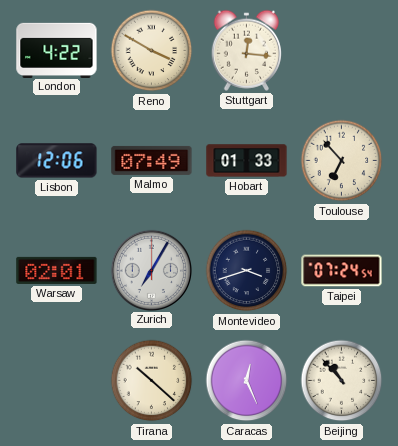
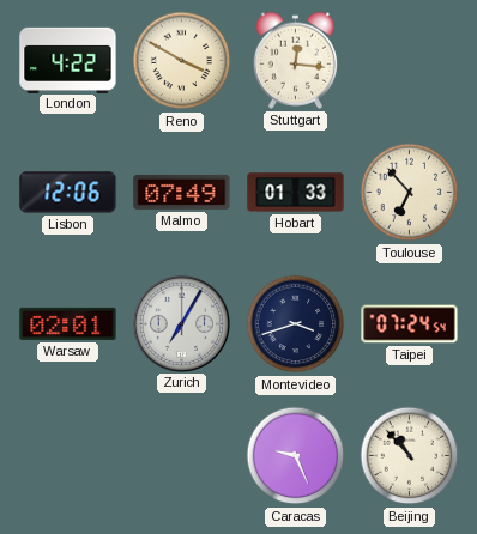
Tirana: 10:22 -> none (152, 381)
Caracas: 12:26 -> 9:26 (296, 456)
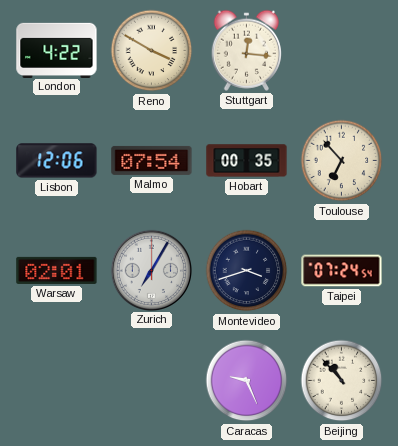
Malmo: 07:49 -> 07:54 (152, 160)
Hobart: 01:33 -> 00:35 (247, 161)
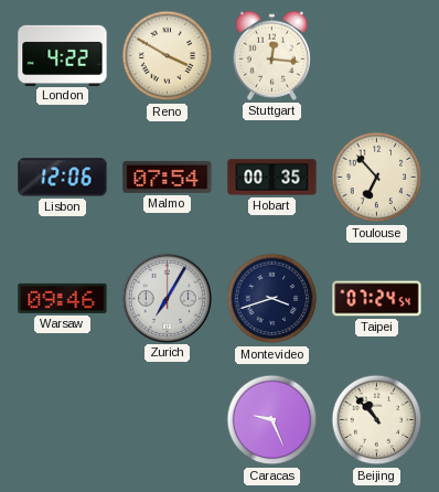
Warsaw: 02:01 -> 09:46 (63, 298)
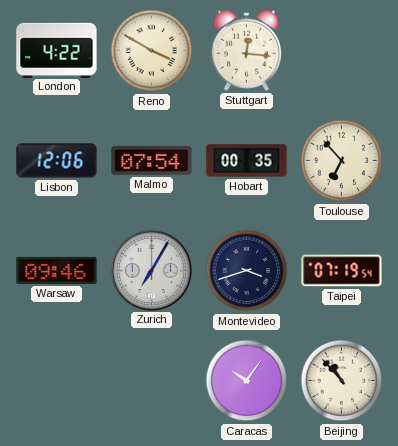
Taipei: 07:24 -> 07:19 (342, 271)
Caracas: 9:26 -> 10:06 (247, 381)
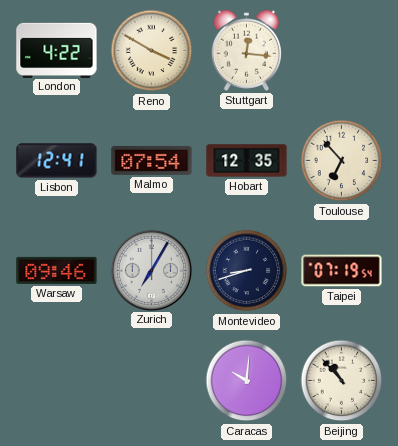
Lisbon: 12:06 -> 12:41 (57, 161)
Hobart: 00:35 -> 12:35 (247, 161)
Montevideo: 3:42 -> 8:42 (247, 271)
Caracas: 10:06 -> 10:01 (247, 381)
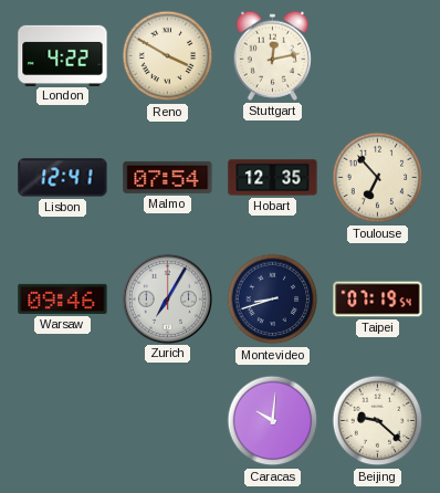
Stuttgart: 12:16 -> 12:13 (272, 55)
Beijing: 10:53 -> 9:22 (378, 421)
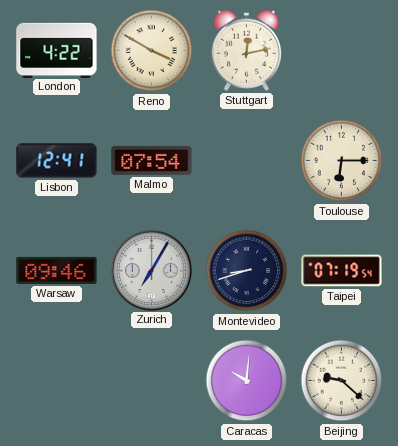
Hobart: 12:35 -> none (273, 178)
Toulouse: 6:53 -> 6:15 (342, 161)
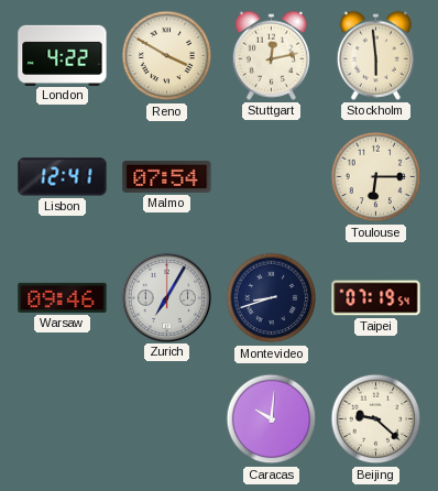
Stockholm: none -> 5:59 (375, 55)
